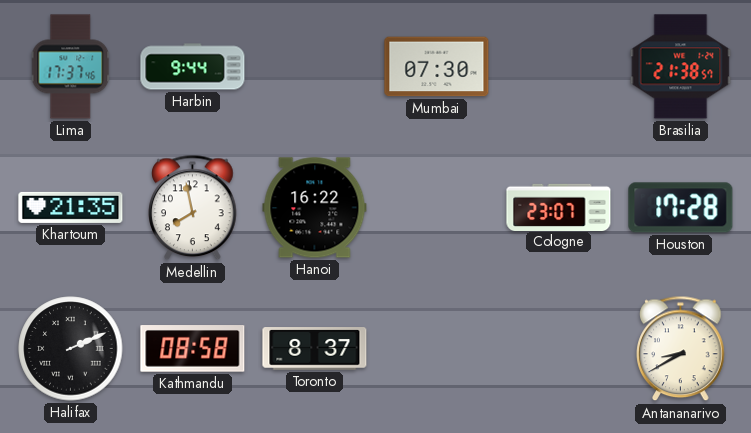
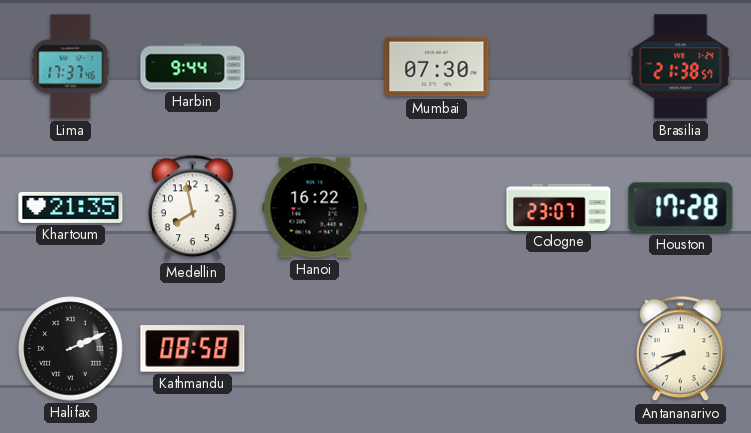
Toronto: 8:37 -> none (315, 349)
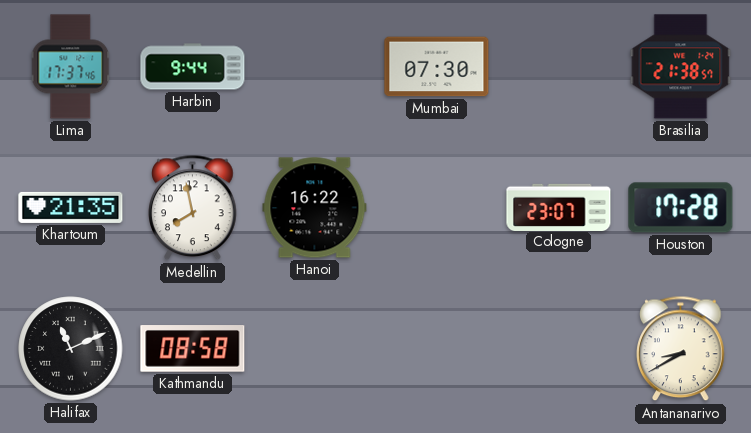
Halifax: 2:11 -> 11:11 (71, 349)
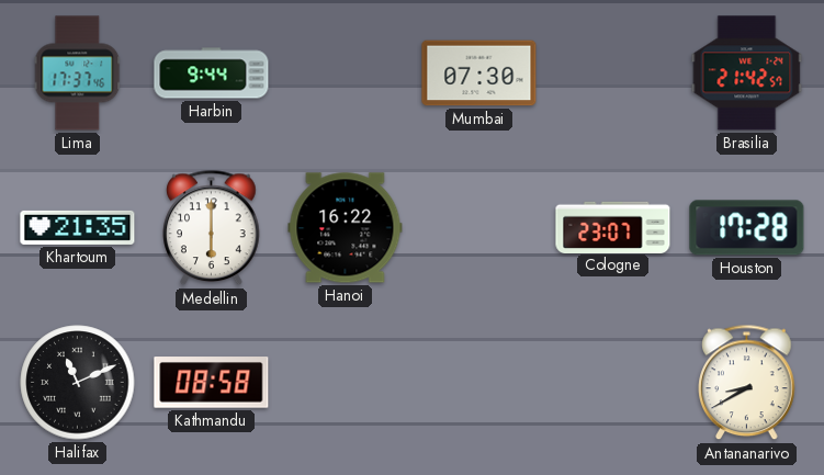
Brasilia: 21:38 -> 21:42 (747, 73)
Medellin: 7:58 -> 6:00 (212, 228)
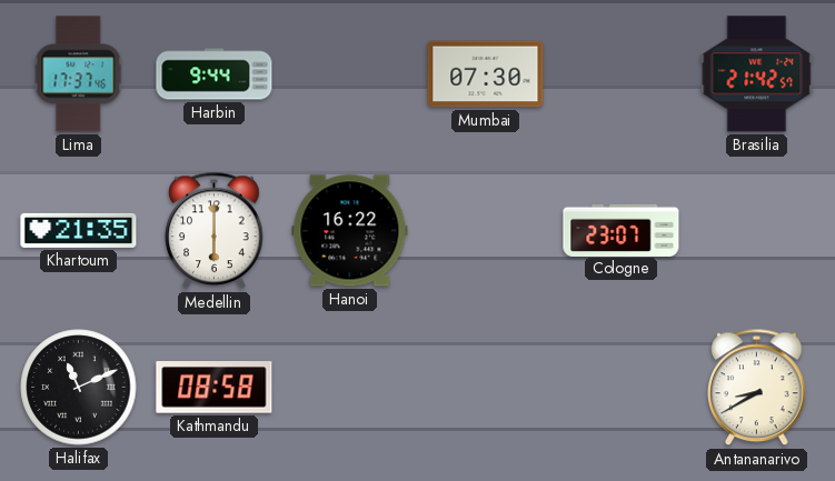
Houston: 17:28 -> none (747, 228)
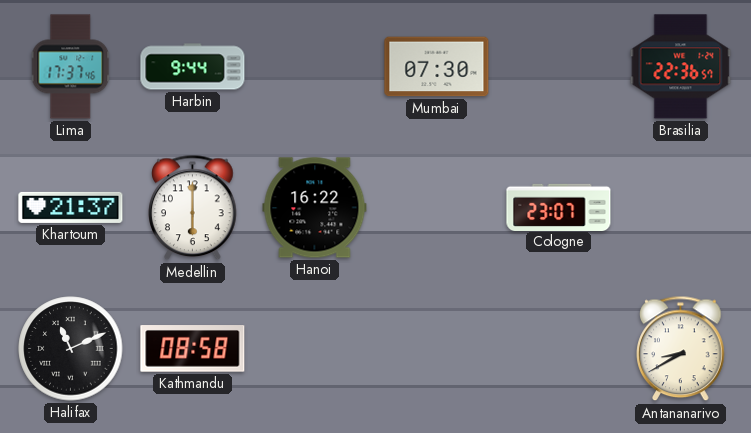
Brasilia: 21:42 -> 22:36 (681, 67)
Khartoum: 21:35 -> 21:37 (71, 207)
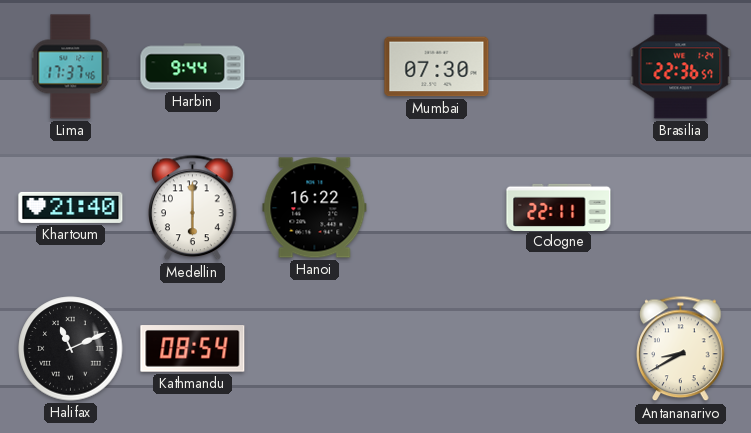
Khartoum: 21:37 -> 21:40 (71, 207)
Cologne: 23:07 -> 22:11 (559, 207)
Kathmandu: 08:58 -> 08:54 (193, 349)
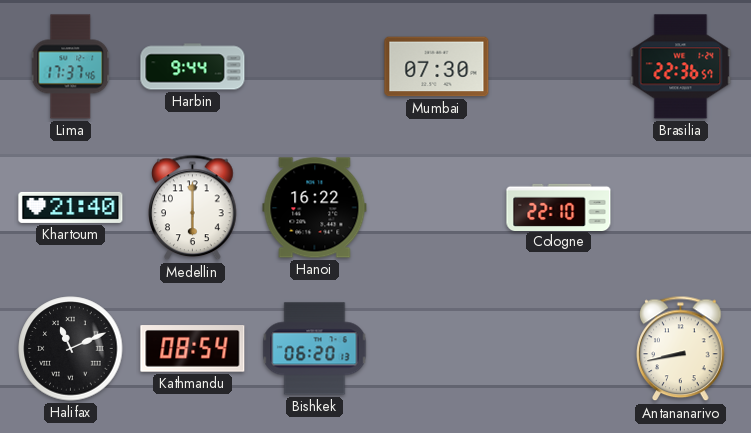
Cologne: 22:11 -> 22:10 (559, 207)
Bishkek: none -> 06:20 (315, 349)
Antananarivo: 8:40 -> 8:43 (681, 349)
